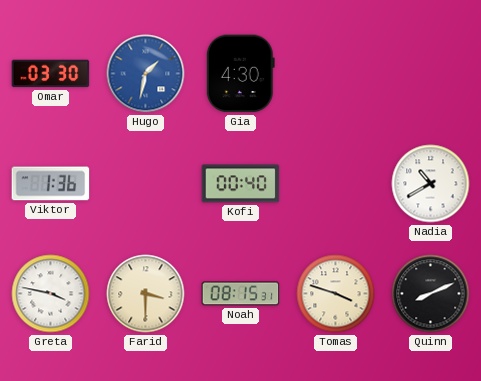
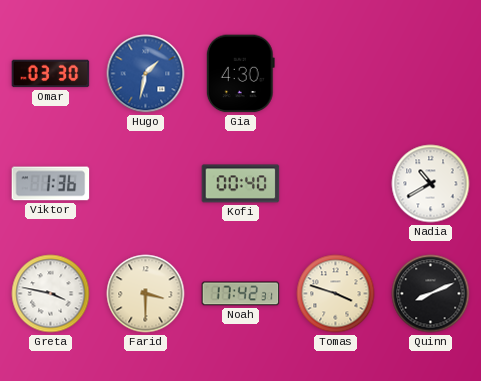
Noah: 08:15 -> 17:42 (241, 294)
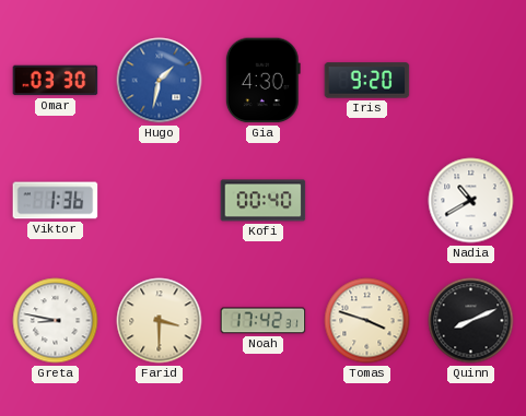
Iris: none -> 9:20 (367, 81)
Greta: 3:47 -> 8:47 (56, 321)
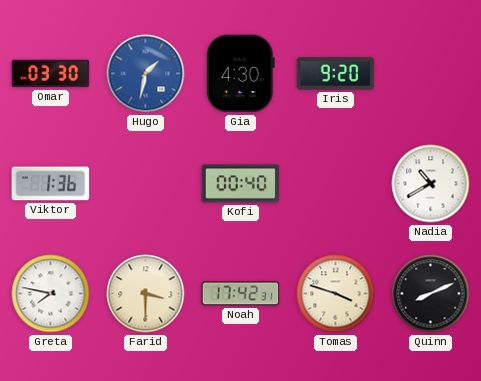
Greta: 8:47 -> 7:47 (51, 294)
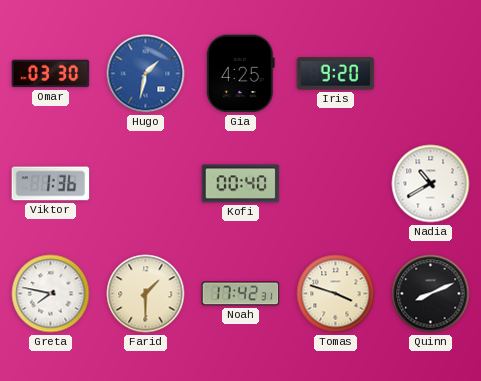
Gia: 4:30 -> 4:25 (240, 74)
Farid: 3:30 -> 1:30 (146, 294)
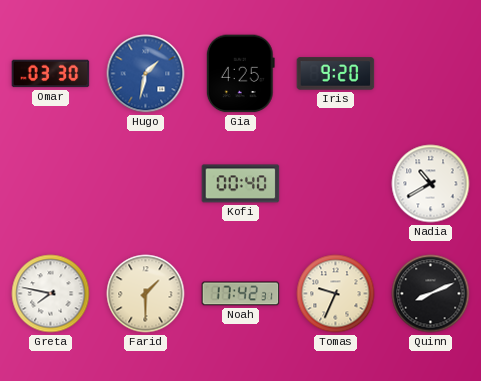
Viktor: 1:36 -> none (51, 184)
Tomas: 3:48 -> 9:34 (336, 294)
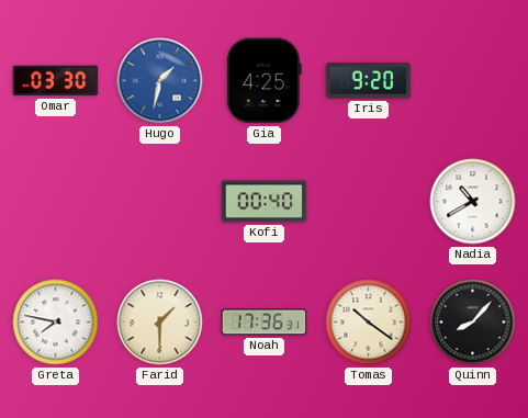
Noah: 17:42 -> 17:36 (265, 323)
Tomas: 9:34 -> 10:21 (369, 323)
Quinn: 8:11 -> 8:07 (473, 323)
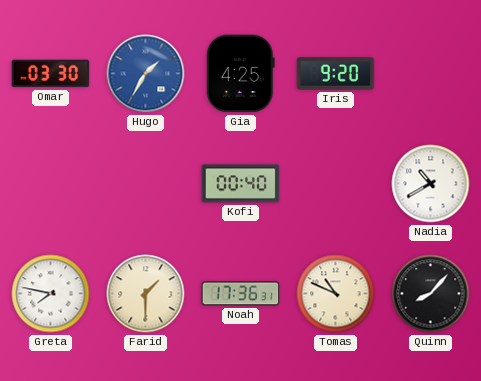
Hugo: 1:32 -> 1:35 (146, 74)
Tomas: 10:21 -> 10:49 (336, 294)
